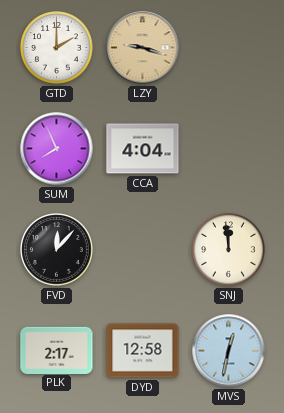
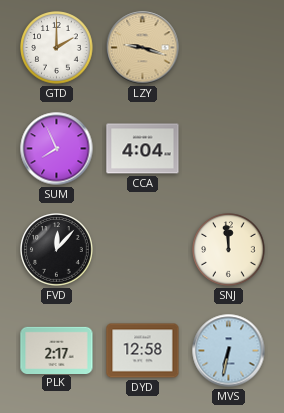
MVS: 12:32 -> 6:32 (229, 351)
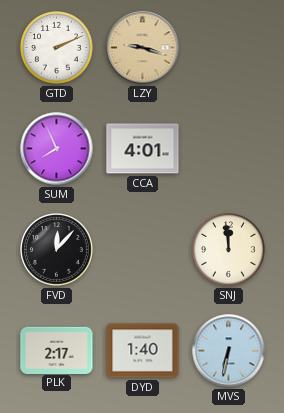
GTD: 2:00 -> 2:11 (57, 48)
CCA: 4:04 -> 4:01 (143, 149)
DYD: 12:58 -> 1:40 (143, 351)
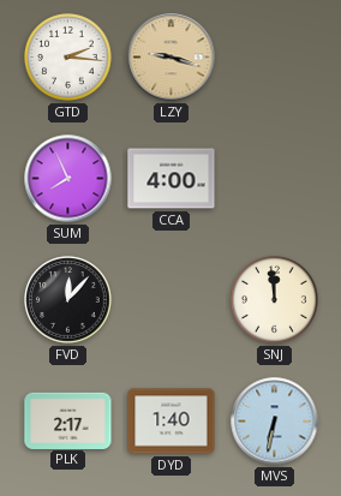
GTD: 2:11 -> 2:16 (68, 58)
CCA: 4:01 -> 4:00 (172, 179)
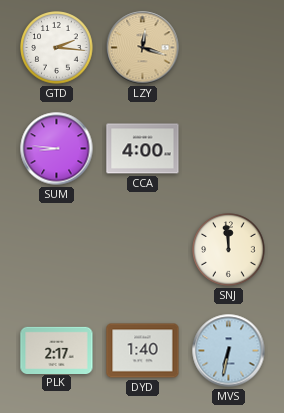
LZY: 9:18 -> 12:18 (143, 48)
SUM: 7:56 -> 8:46 (57, 149)
FVD: 12:07 -> none (68, 300)
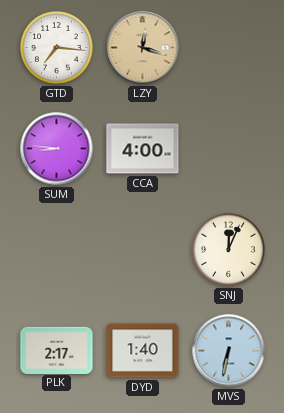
GTD: 2:16 -> 7:16 (57, 48)
SNJ: 11:59 -> 12:04 (229, 250)
